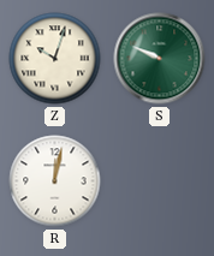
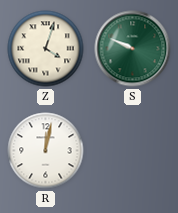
Z: 10:03 -> 4:03 (46, 49)
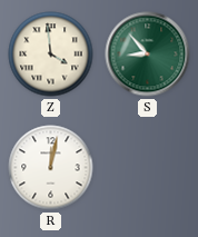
Z: 4:03 -> 3:59 (51, 55)
S: 9:49 -> 8:53 (148, 55)
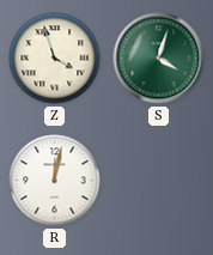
Z: 3:59 -> 3:57 (55, 59)
S: 8:53 -> 4:03 (159, 59)
